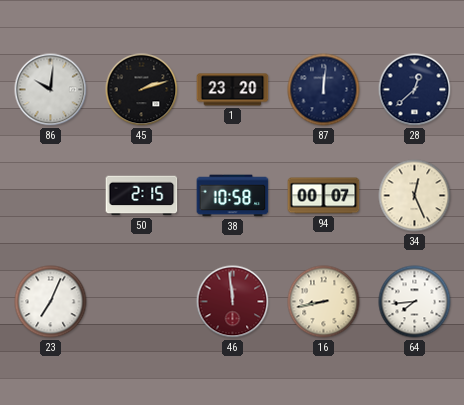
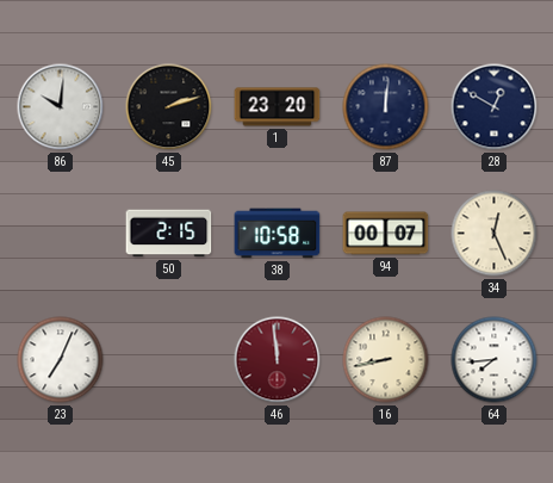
28: 12:38 -> 12:50 (495, 107)
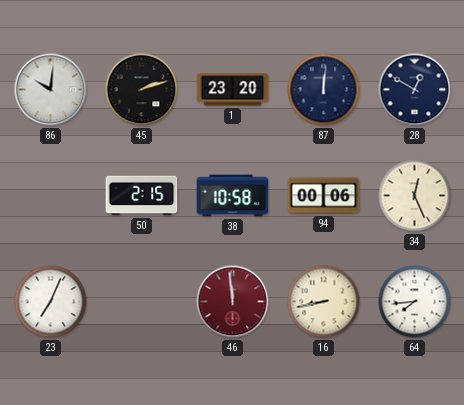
94: 00:07 -> 00:06 (324, 196)
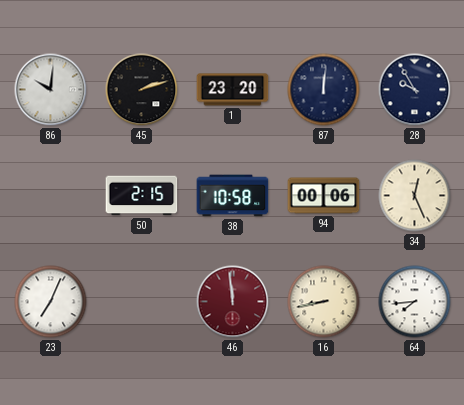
28: 12:50 -> 9:55 (415, 90)
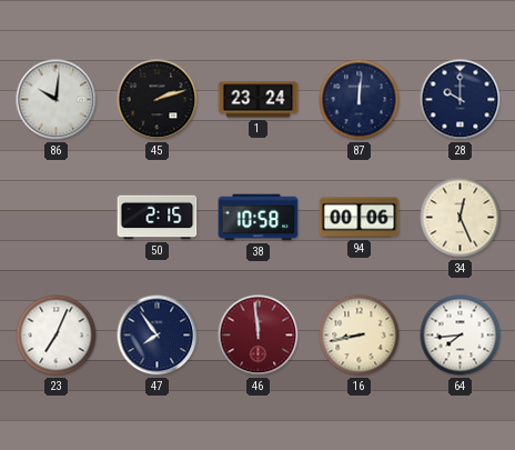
1: 23:20 -> 23:24 (259, 100)
28: 9:55 -> 10:00 (461, 100)
47: none -> 7:54 (158, 336)
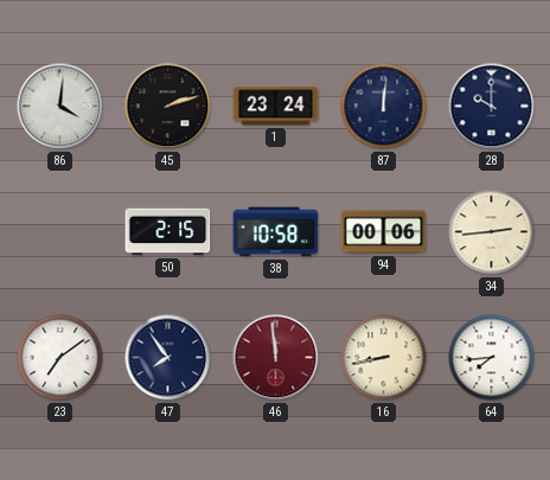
86: 10:01 -> 4:01 (60, 107)
34: 12:26 -> 2:44 (492, 232)
23: 7:04 -> 7:09 (60, 358)
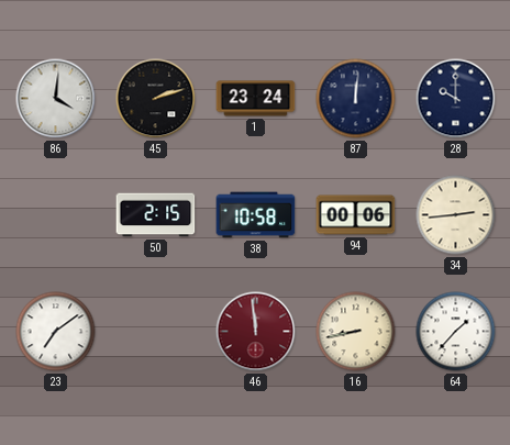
47: 7:54 -> none (168, 358)
64: 7:44 -> 1:37 (456, 332)
